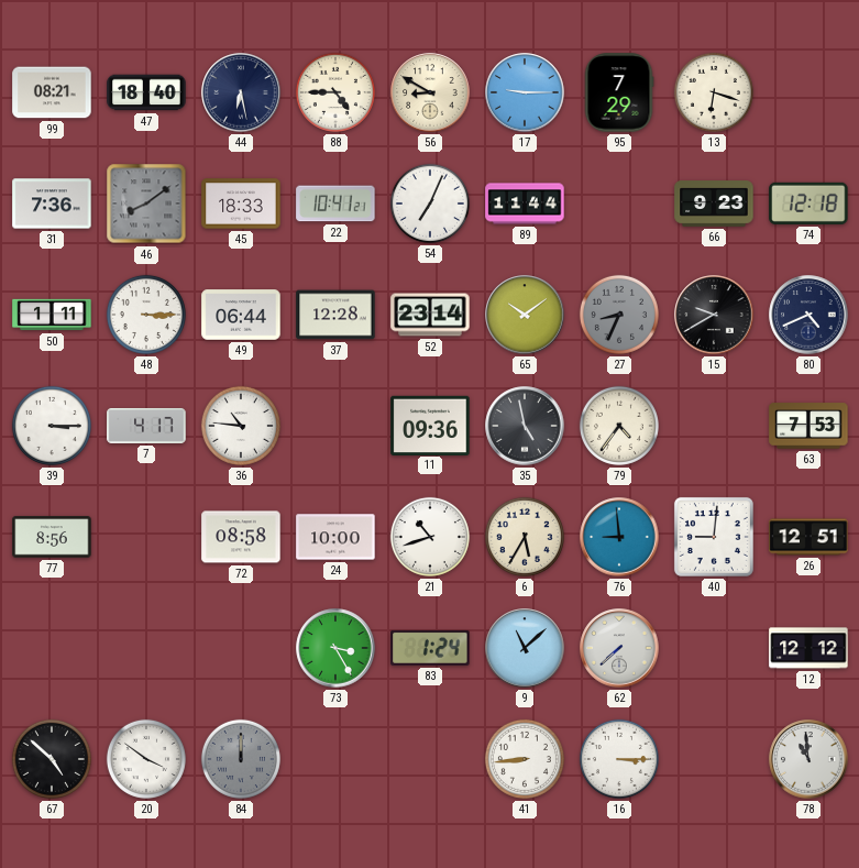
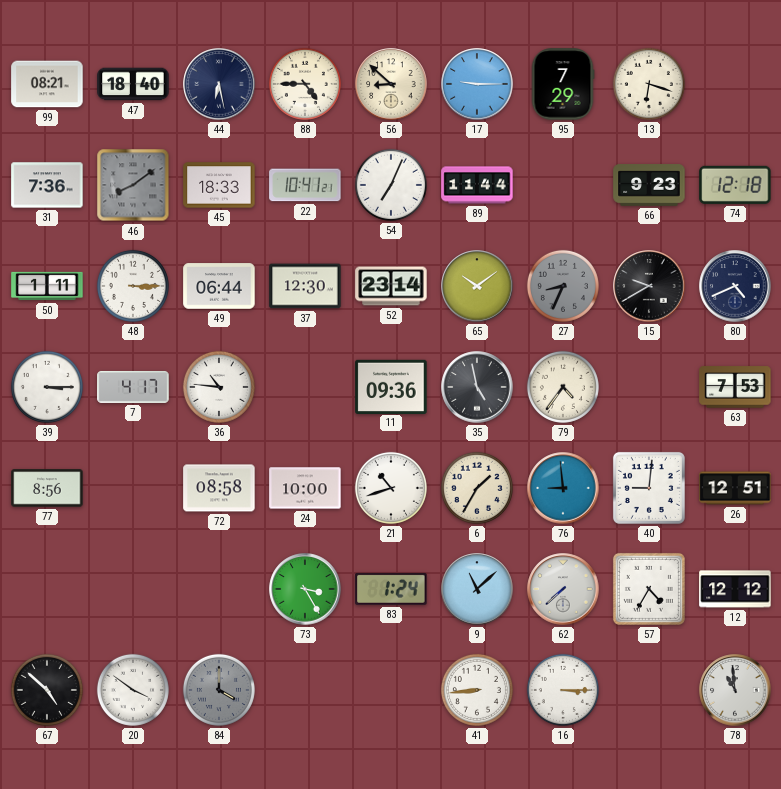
56: 8:50 -> 8:52 (391, 84)
37: 12:28 -> 12:30 (305, 286)
6: 5:35 -> 1:35 (477, 488)
57: none -> 4:35 (649, 589)
84: 12:00 -> 4:00 (219, 690)
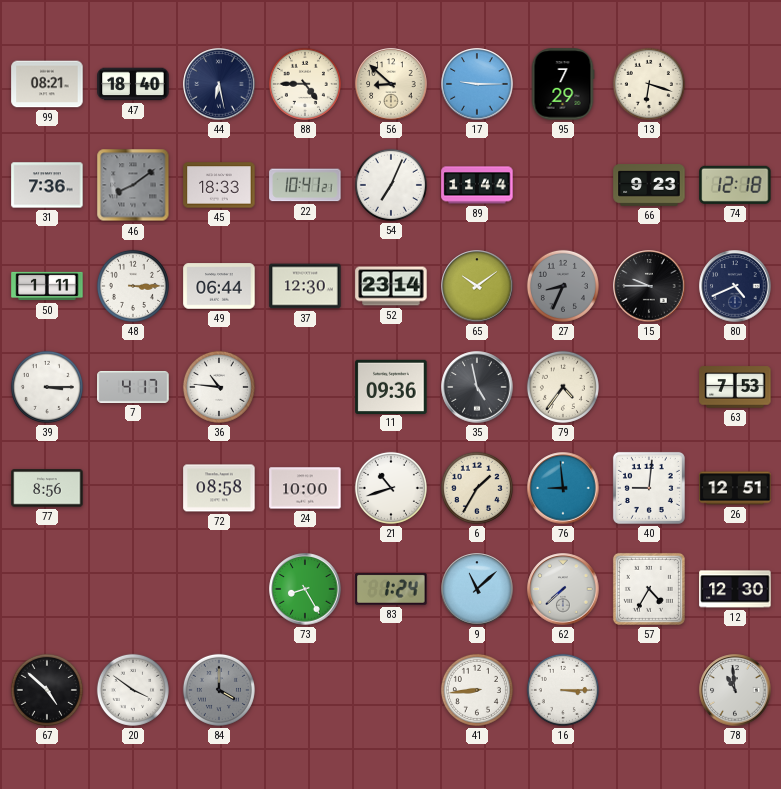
15: 9:40 -> 9:45 (649, 286)
73: 3:25 -> 8:25 (305, 589)
12: 12:12 -> 12:30 (735, 589)
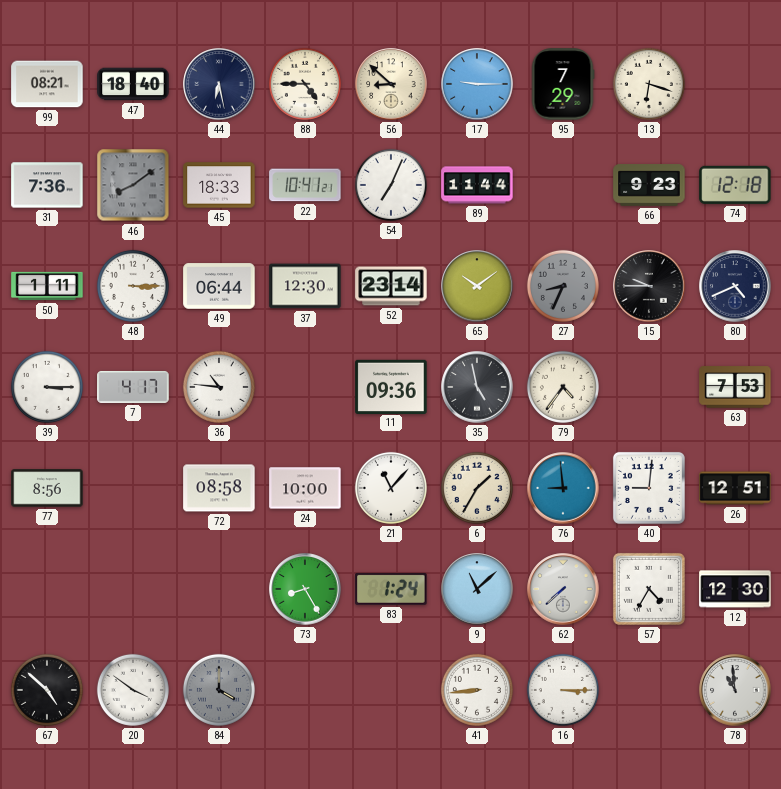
21: 10:42 -> 11:07 (391, 488)
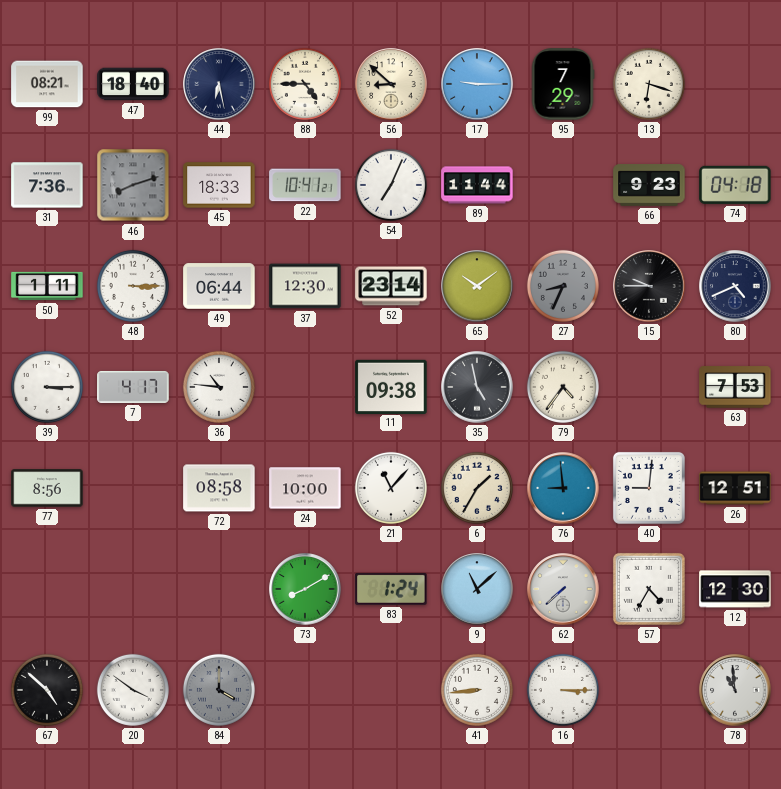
46: 8:09 -> 8:12 (133, 185)
74: 12:18 -> 04:18 (735, 185)
11: 09:36 -> 09:38 (391, 386)
73: 8:25 -> 8:10 (305, 589)
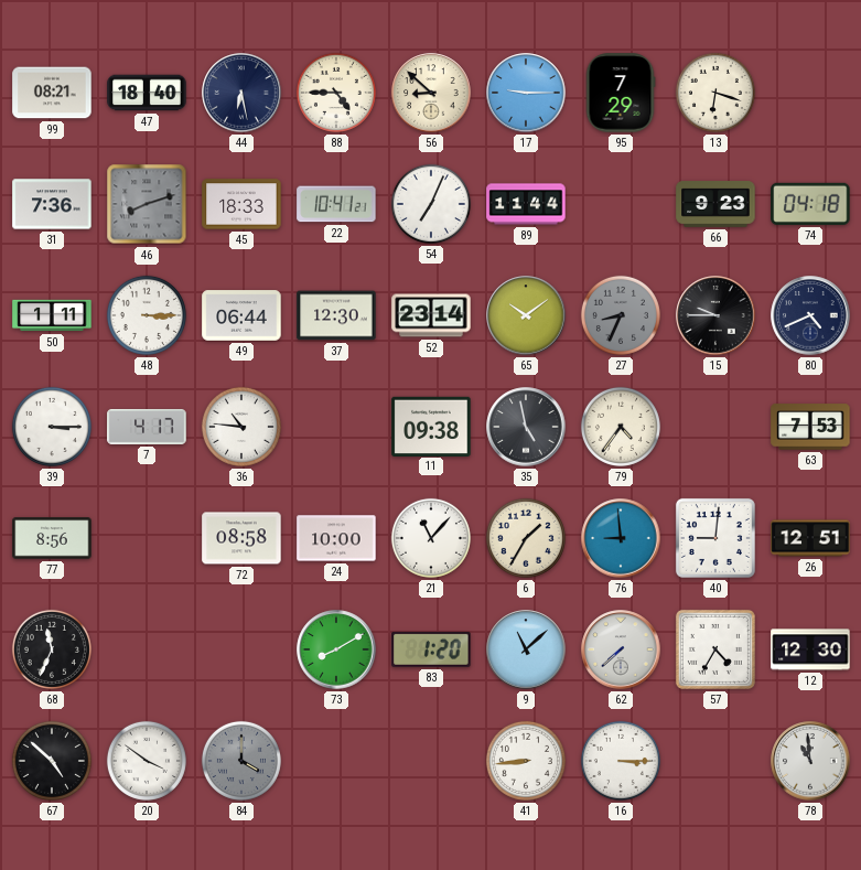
68: none -> 11:34 (52, 649)
83: 1:24 -> 1:20 (431, 649)
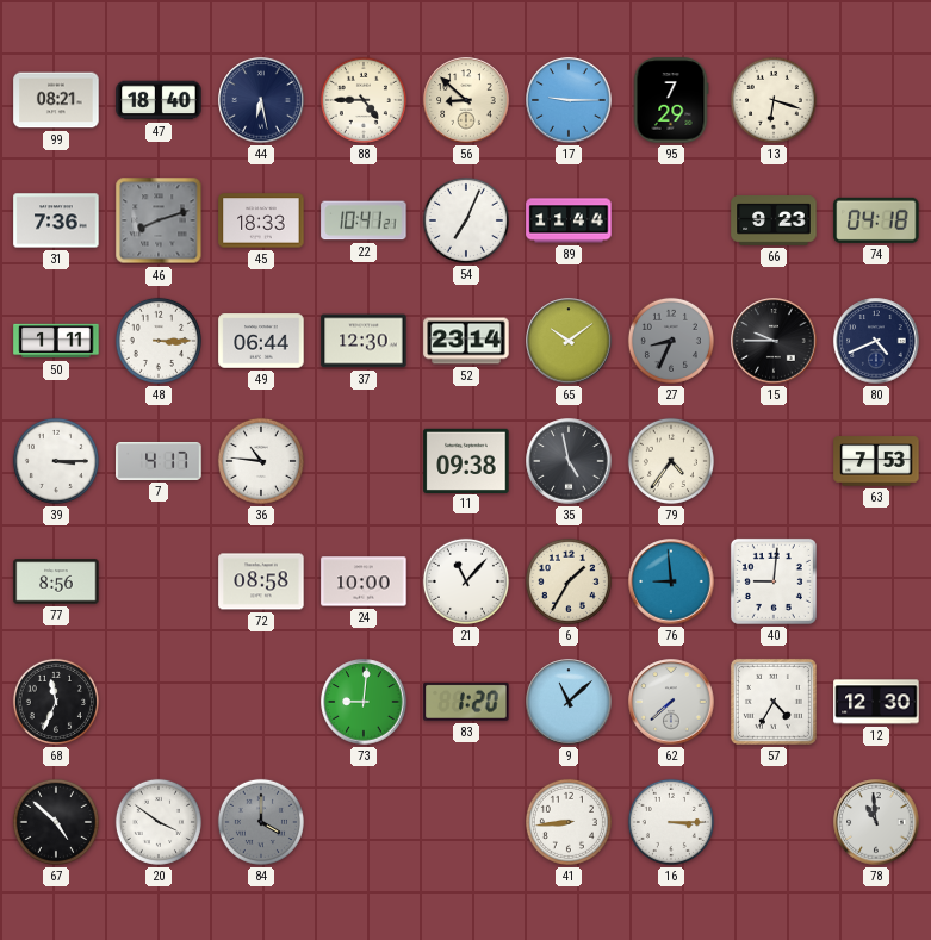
26: 12:51 -> none (810, 538)
73: 8:10 -> 9:01 (364, 702)
